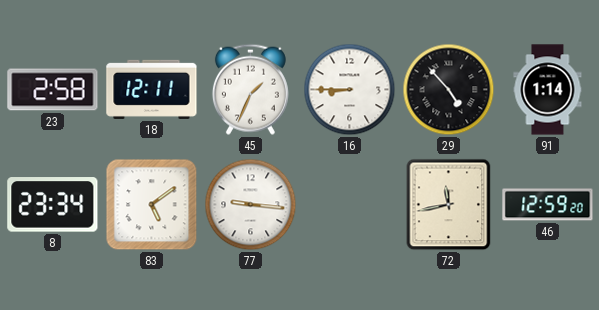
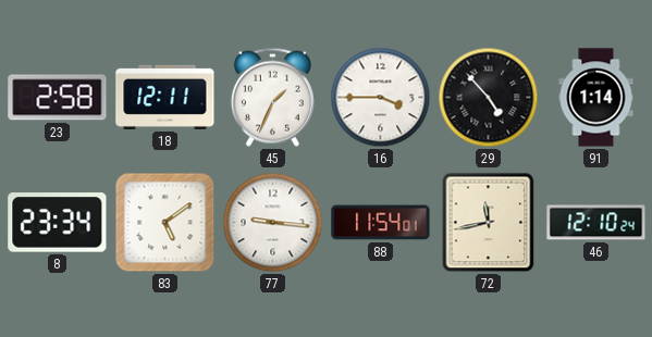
16: 8:45 -> 3:45 (381, 98)
88: none -> 11:54 (381, 223)
46: 12:59 -> 12:10 (596, 223)
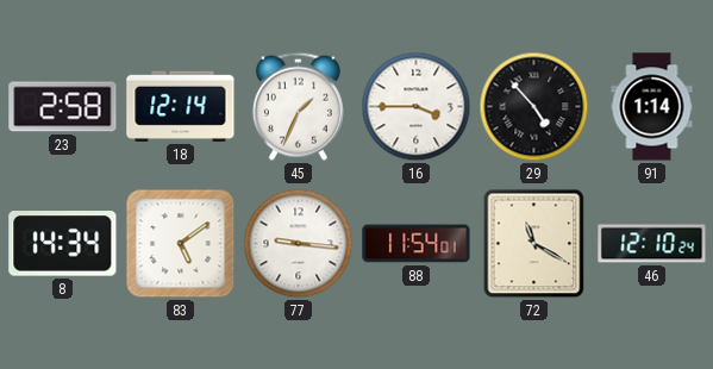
18: 12:11 -> 12:14 (181, 106)
8: 23:34 -> 14:34 (63, 244)
72: 11:43 -> 11:20 (534, 244)
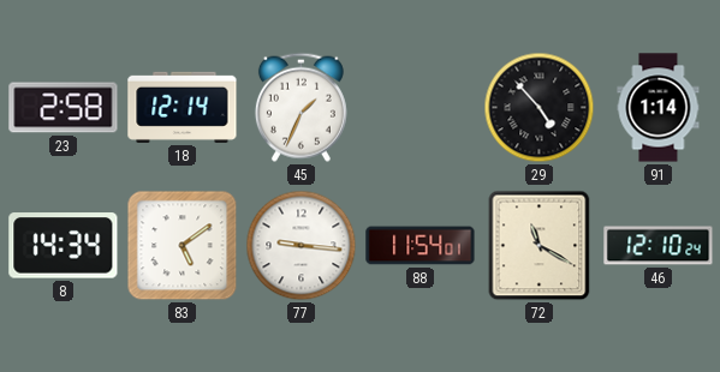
16: 3:45 -> none (417, 107)
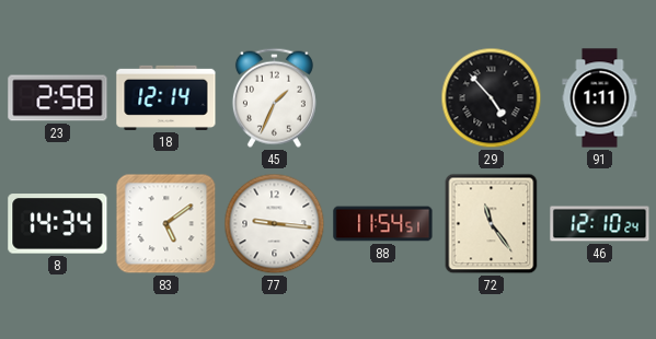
91: 1:14 -> 1:11 (600, 98)
88: 11:54:01 -> 11:54:51 (383, 224)
72: 11:20 -> 11:24 (492, 224)
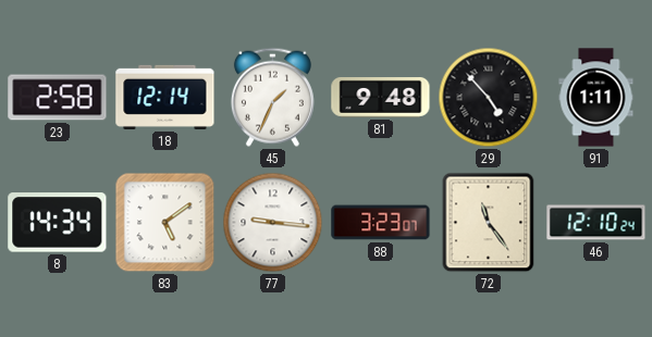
81: none -> 9:48 (381, 97)
88: 11:54 -> 3:23 (381, 223)
